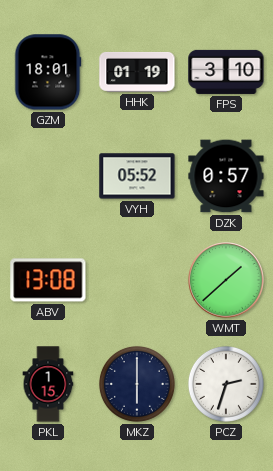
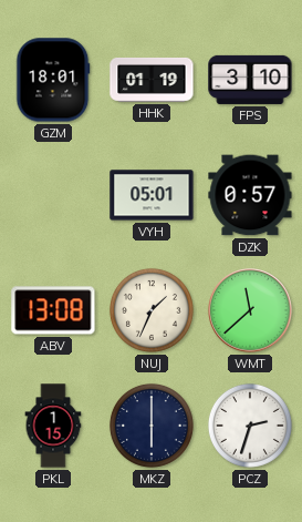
VYH: 05:52 -> 05:01 (152, 195)
NUJ: none -> 1:34 (152, 310)
WMT: 1:38 -> 11:38 (250, 310)
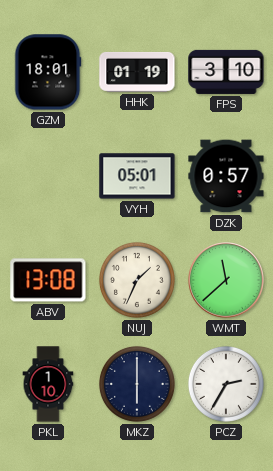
PKL: 1:15 -> 1:10 (48, 384)
PCZ: 2:33 -> 2:35 (226, 384)
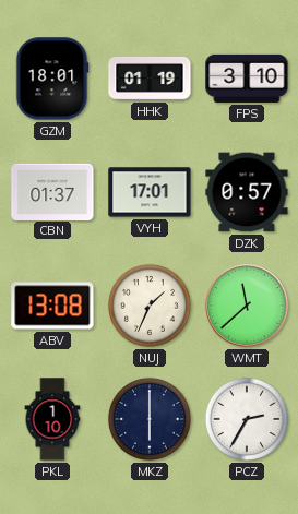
CBN: none -> 01:37 (52, 191)
VYH: 05:01 -> 17:01 (150, 192)
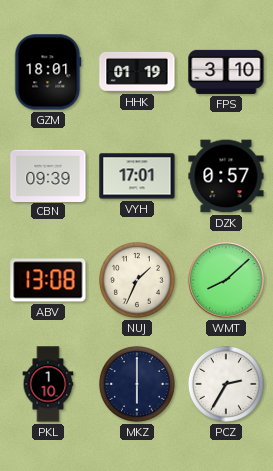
CBN: 01:37 -> 09:39 (48, 175)
WMT: 11:38 -> 8:08 (226, 280)
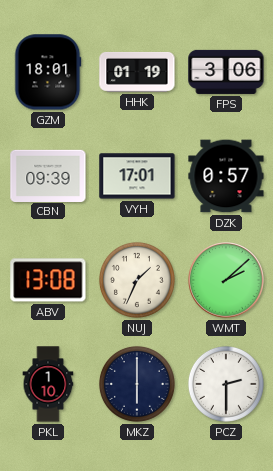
FPS: 3:10 -> 3:06 (226, 72)
WMT: 8:08 -> 2:08 (226, 280)
PCZ: 2:35 -> 2:30 (226, 384)
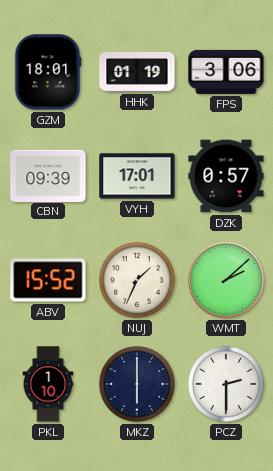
ABV: 13:08 -> 15:52 (48, 280)
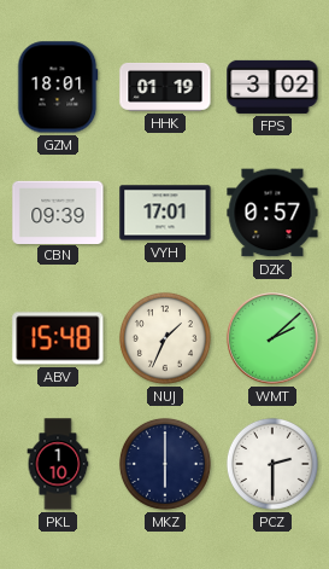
FPS: 3:06 -> 3:02 (272, 87)
ABV: 15:52 -> 15:48 (58, 338)
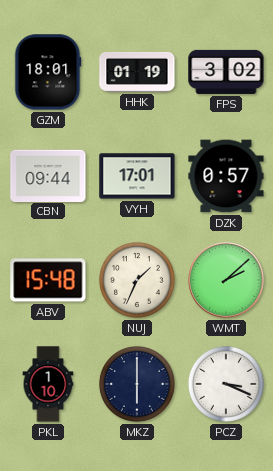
CBN: 09:39 -> 09:44 (48, 175)
PCZ: 2:30 -> 3:19 (226, 384)
